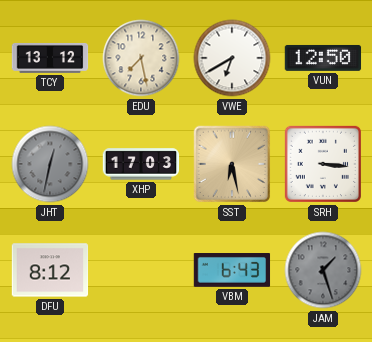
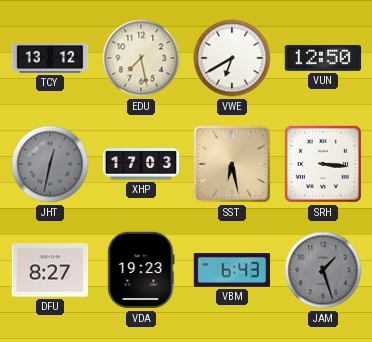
DFU: 8:12 -> 8:27 (50, 270)
VDA: none -> 19:23 (141, 270)
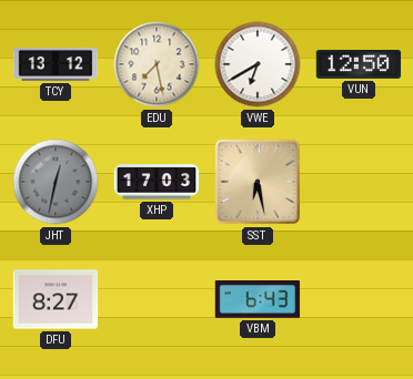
SRH: 3:16 -> none (323, 164)
VDA: 19:23 -> none (141, 270)
JAM: 1:27 -> none (323, 270)
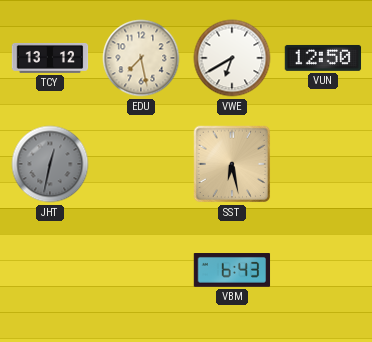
XHP: 17:03 -> none (157, 182)
DFU: 8:27 -> none (56, 299)
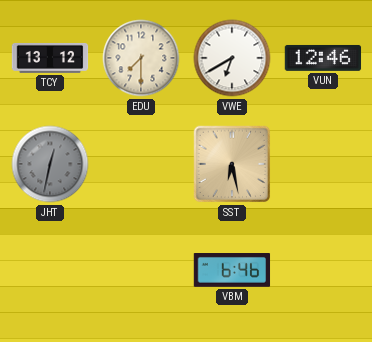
EDU: 7:28 -> 7:30 (141, 58)
VUN: 12:50 -> 12:46 (323, 58)
VBM: 6:43 -> 6:46 (232, 271)
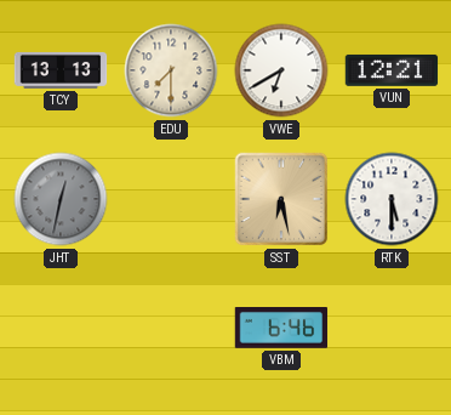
TCY: 13:12 -> 13:13 (61, 70)
VUN: 12:46 -> 12:21 (392, 70)
RTK: none -> 5:30 (392, 199)
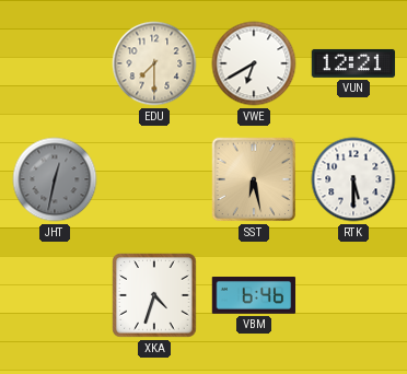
TCY: 13:13 -> none (61, 70)
XKA: none -> 4:33 (154, 295)
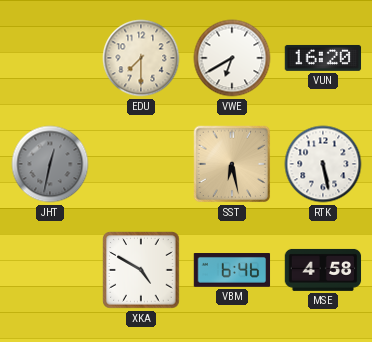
VUN: 12:21 -> 16:20 (323, 58)
RTK: 5:30 -> 5:28 (323, 164)
XKA: 4:33 -> 4:50 (141, 270)
MSE: none -> 4:58 (323, 270)
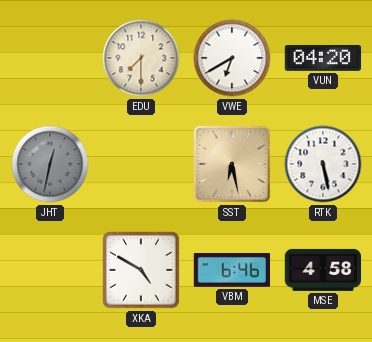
VUN: 16:20 -> 04:20 (323, 58)
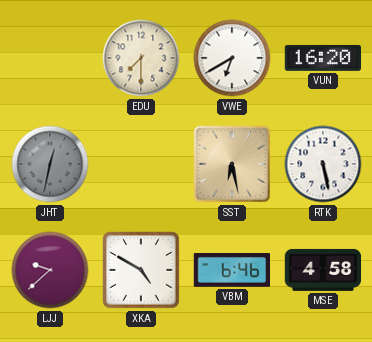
VUN: 04:20 -> 16:20 (323, 58)
LJJ: none -> 9:38 (50, 270)
